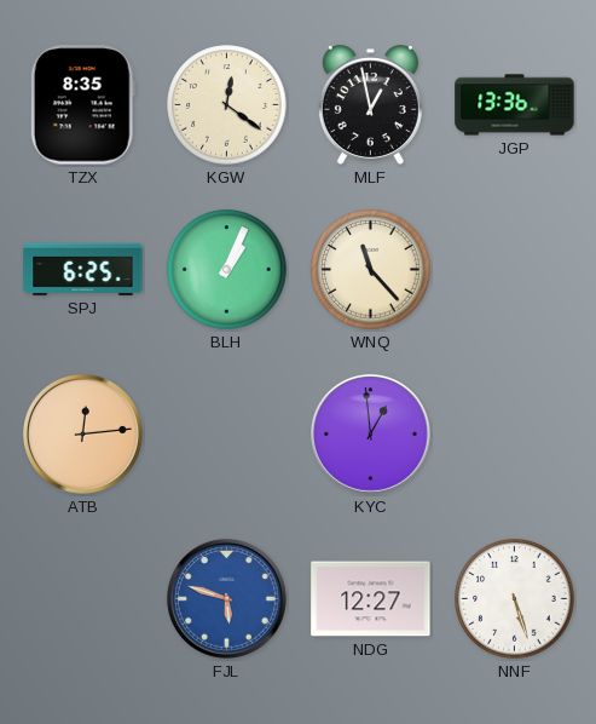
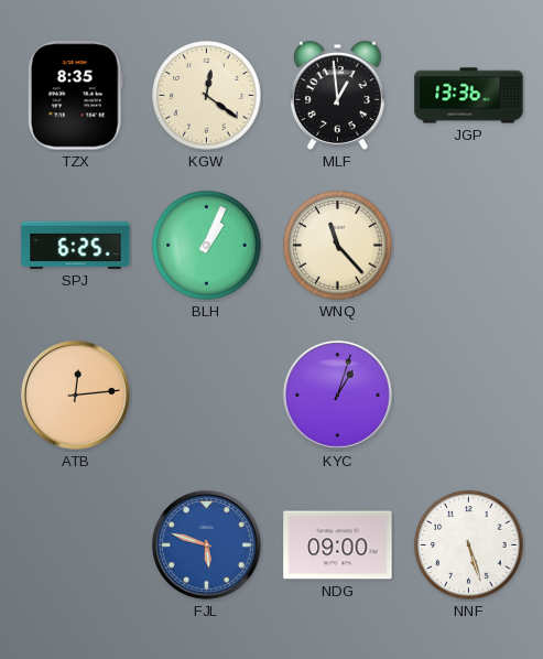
MLF: 12:58 -> 12:59 (337, 96)
KYC: 12:59 -> 1:03 (337, 395)
NDG: 12:27 -> 09:00 (338, 545)
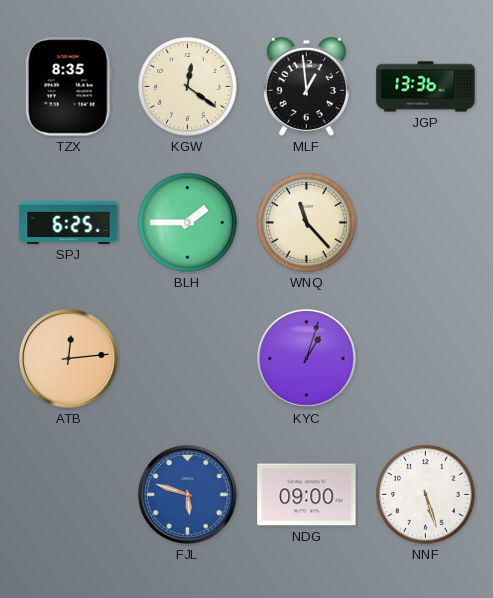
BLH: 1:04 -> 1:45 (188, 223)
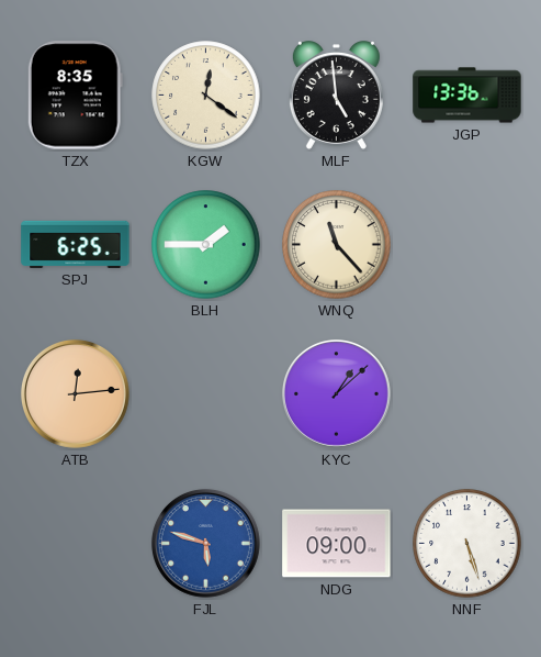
MLF: 12:59 -> 4:59 (336, 96)
KYC: 1:03 -> 1:08 (336, 393)
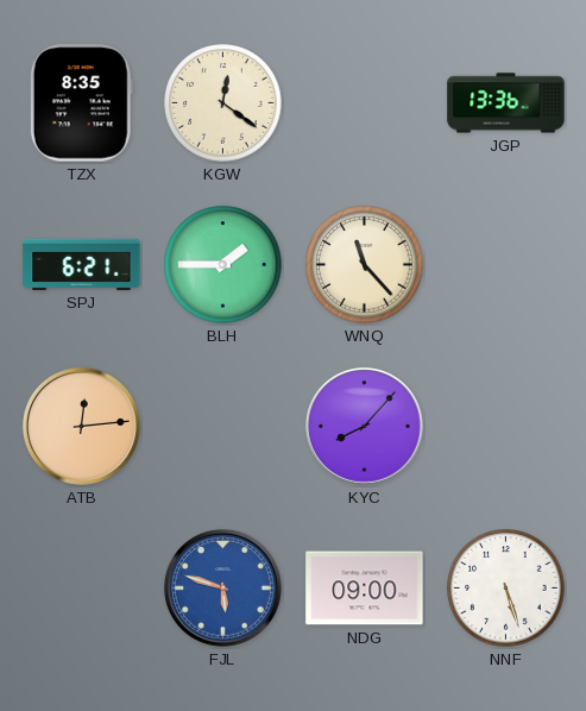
MLF: 4:59 -> none (336, 96)
SPJ: 6:25 -> 6:21 (82, 264)
KYC: 1:08 -> 8:07 (364, 426)
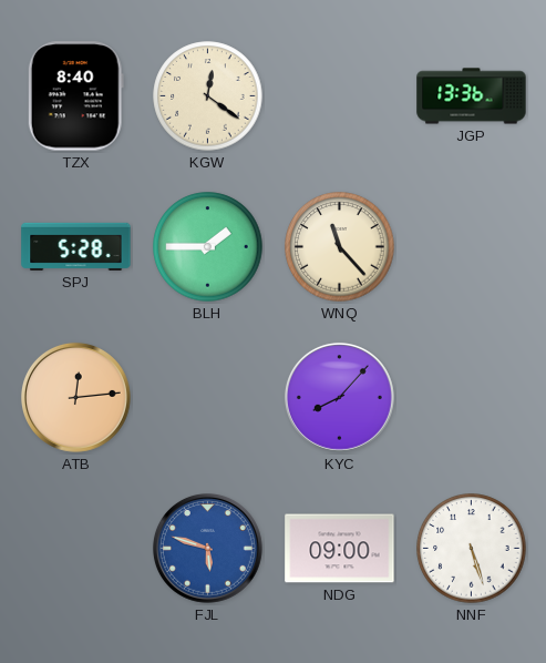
TZX: 8:35 -> 8:40 (75, 96)
SPJ: 6:21 -> 5:28 (76, 246)
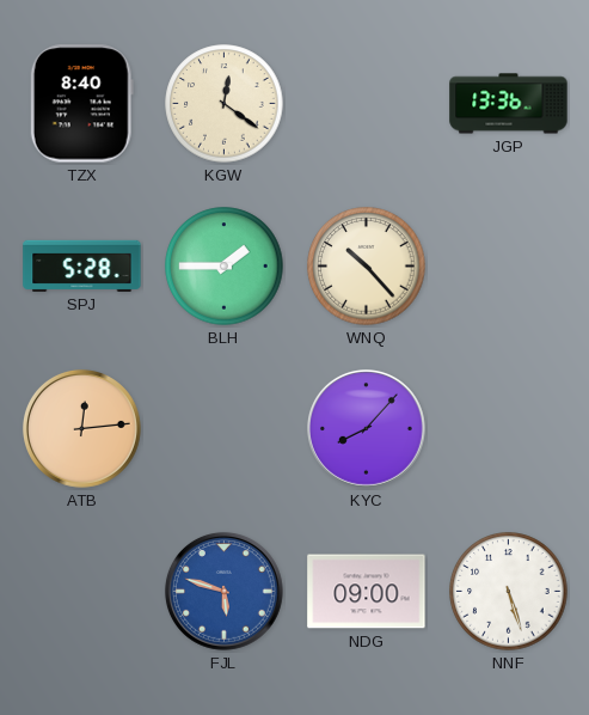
WNQ: 11:23 -> 10:23 (367, 267)
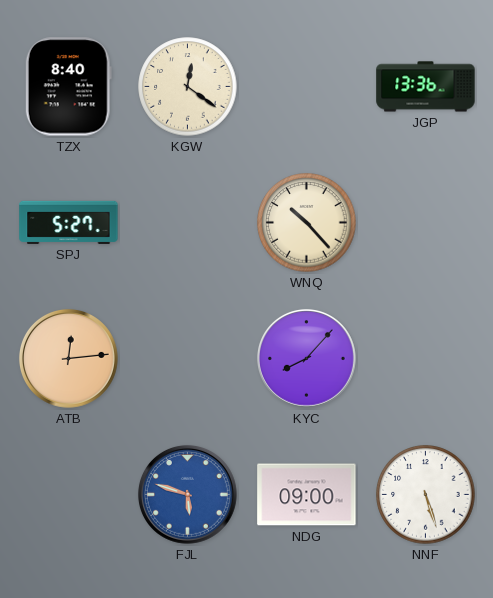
SPJ: 5:28 -> 5:27 (69, 222)
BLH: 1:45 -> none (225, 267)
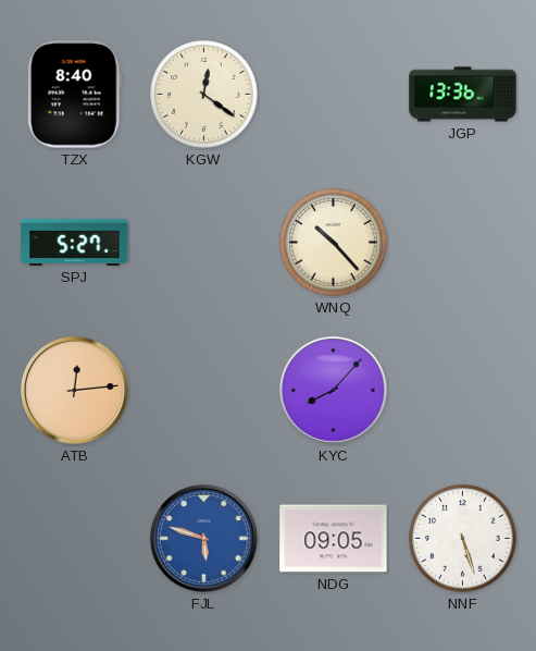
NDG: 09:00 -> 09:05 (334, 539)
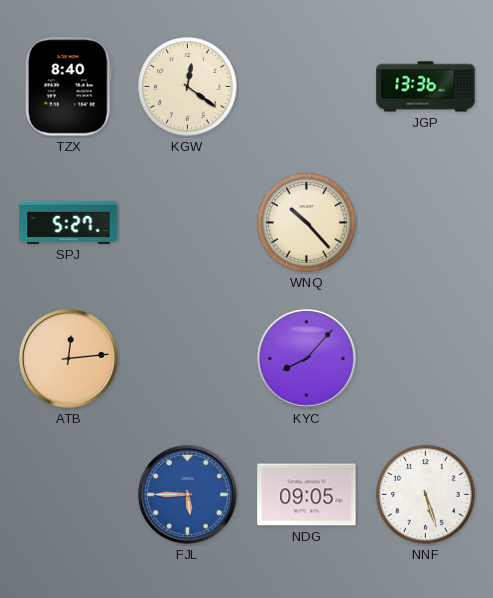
FJL: 5:48 -> 5:45 (187, 494)
